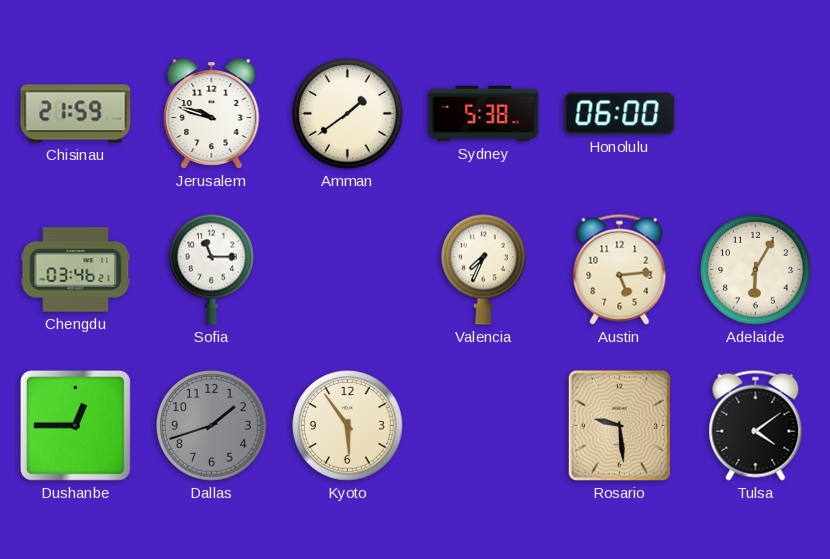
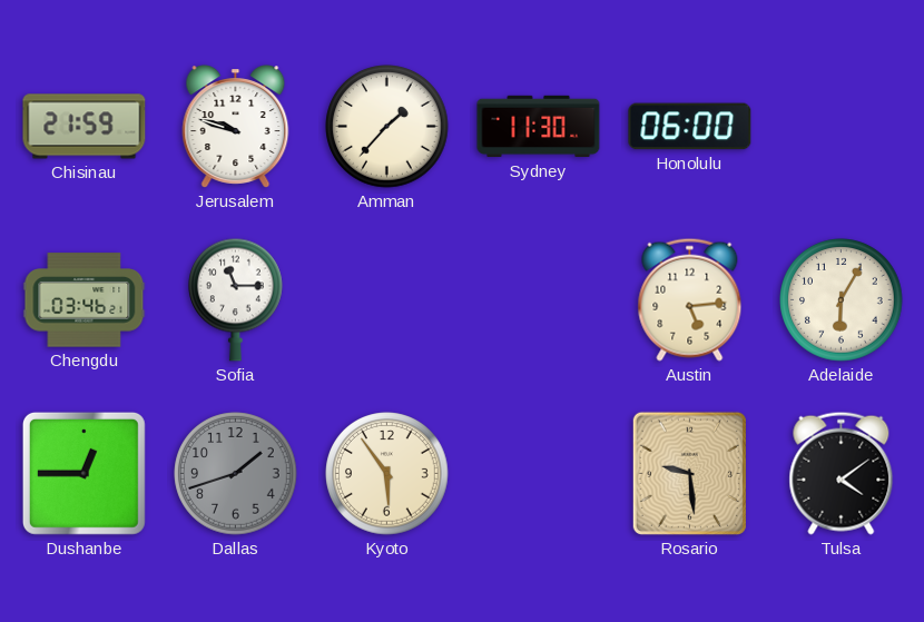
Amman: 1:39 -> 1:37 (387, 127)
Sydney: 5:38 -> 11:30 (539, 127)
Valencia: 7:34 -> none (484, 269)
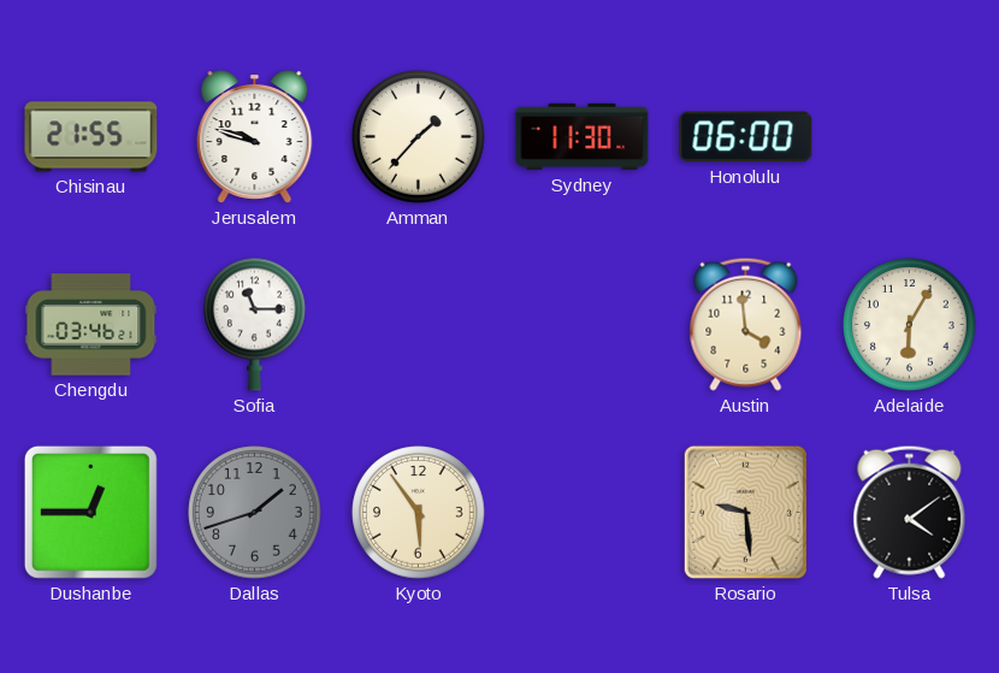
Chisinau: 21:59 -> 21:55 (91, 137)
Austin: 5:14 -> 3:59 (746, 324)
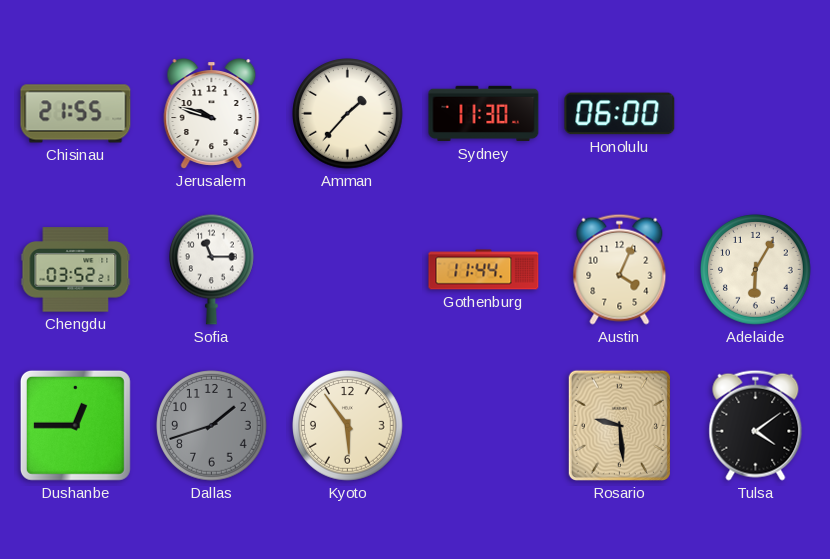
Chengdu: 03:46 -> 03:52 (76, 270)
Gothenburg: none -> 11:44 (484, 270)
Austin: 3:59 -> 4:04 (620, 269)
